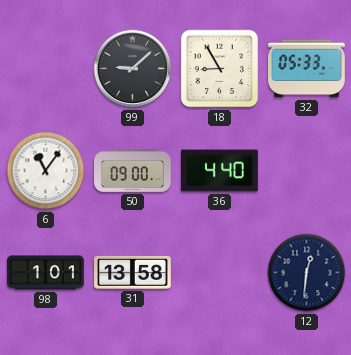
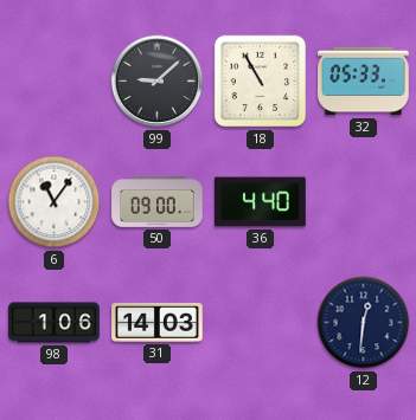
18: 8:55 -> 10:55 (261, 82)
98: 1:01 -> 1:06 (55, 323)
31: 13:58 -> 14:03 (158, 322)
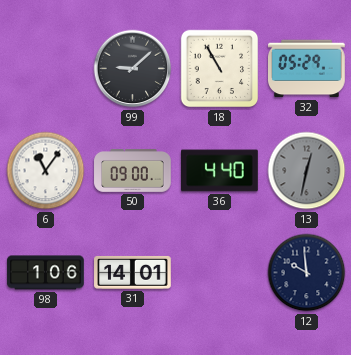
32: 05:33 -> 05:29 (307, 69)
13: none -> 12:32 (307, 171)
31: 14:03 -> 14:01 (133, 272)
12: 12:31 -> 9:59 (307, 273)
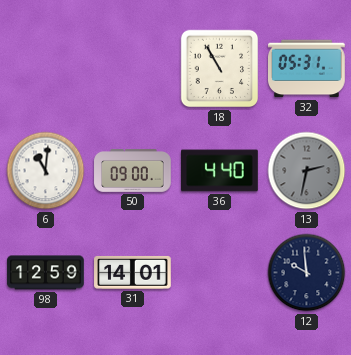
99: 9:08 -> none (133, 69)
32: 05:29 -> 05:31 (307, 69)
6: 11:06 -> 11:01 (46, 171)
13: 12:32 -> 2:32 (307, 171)
98: 1:06 -> 12:59 (46, 273)
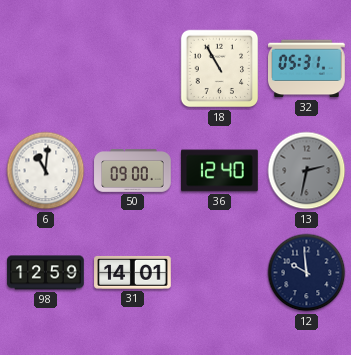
36: 4:40 -> 12:40 (220, 171)
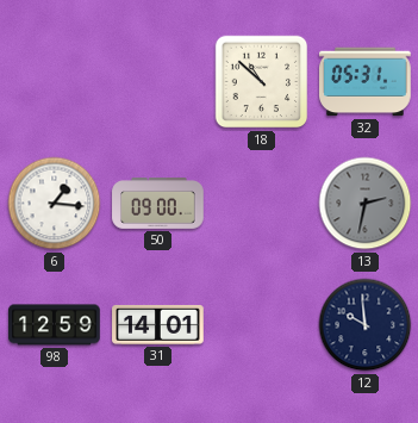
18: 10:55 -> 10:52 (262, 82)
6: 11:01 -> 1:16 (55, 204)
36: 12:40 -> none (220, 171)
